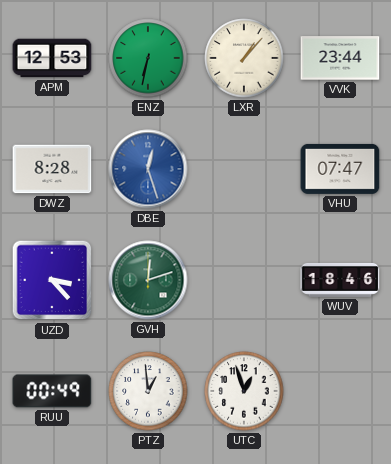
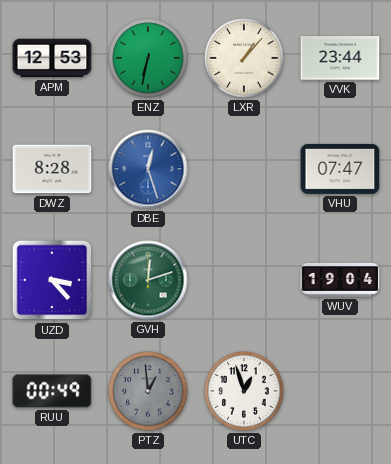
WUV: 18:46 -> 19:04 (340, 280)
PTZ dial: white -> grey (148, 391)
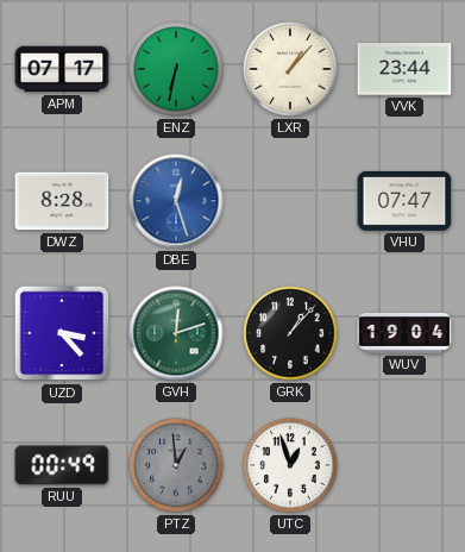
APM: 12:53 -> 07:17 (62, 69)
GRK: none -> 1:07 (290, 333)
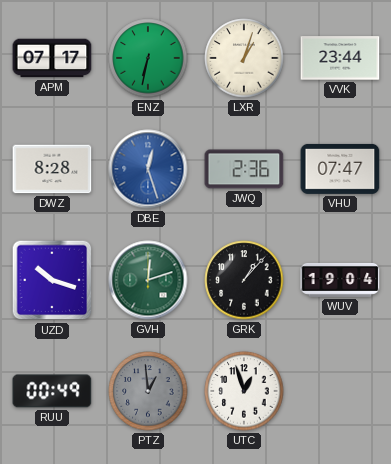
LXR: 1:07 -> 1:03 (244, 58)
JWQ: none -> 2:36 (244, 169)
UZD: 3:23 -> 10:18 (52, 280)
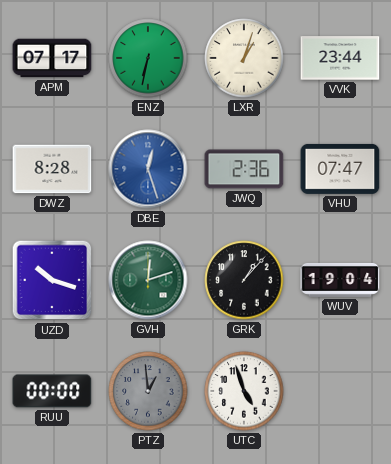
RUU: 00:49 -> 00:00 (52, 391)
UTC: 12:57 -> 4:57 (244, 391)
